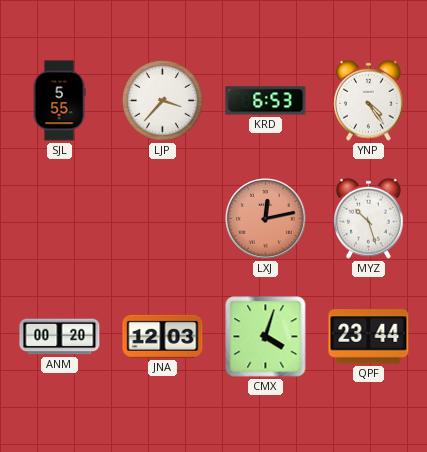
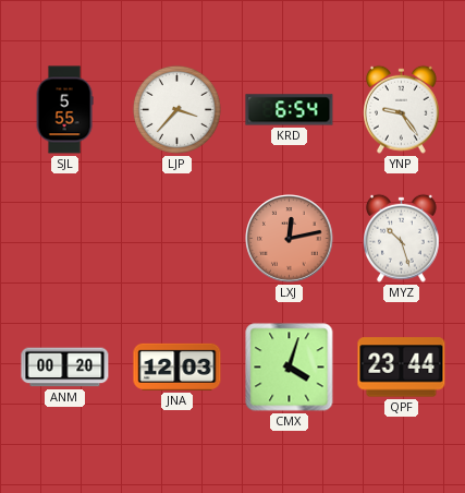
KRD: 6:53 -> 6:54 (290, 110)
YNP: 4:24 -> 9:24 (402, 109)
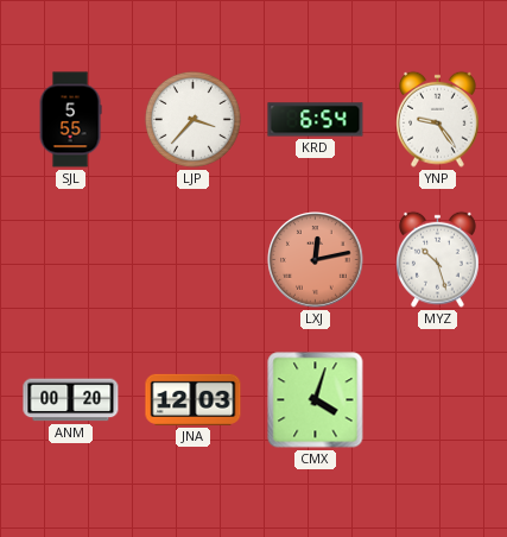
QPF: 23:44 -> none (402, 368)
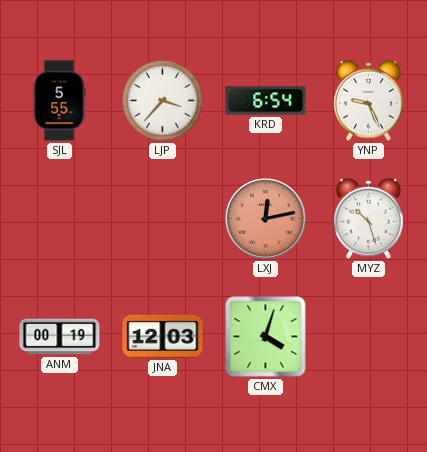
YNP: 9:24 -> 9:26 (369, 100)
ANM: 00:20 -> 00:19 (60, 337)
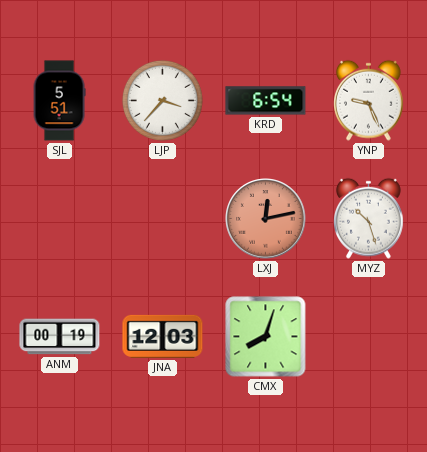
SJL: 5:55 -> 5:51 (59, 101)
CMX: 4:03 -> 8:03 (266, 337)
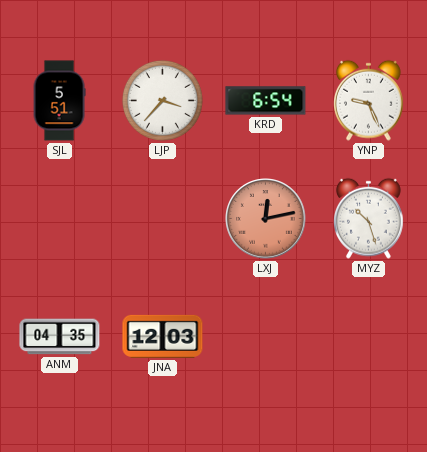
ANM: 00:19 -> 04:35 (60, 337)
CMX: 8:03 -> none (266, 337)
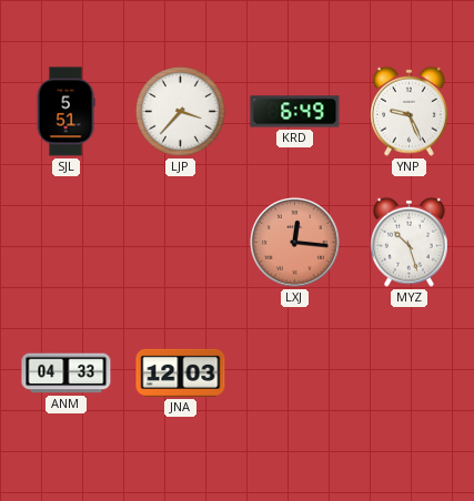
KRD: 6:54 -> 6:49 (295, 112)
LXJ: 12:13 -> 12:16 (295, 243)
ANM: 04:35 -> 04:33 (67, 374)
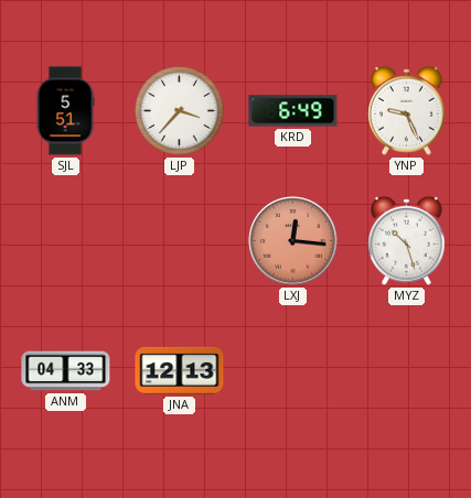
JNA: 12:03 -> 12:13 (180, 370)
